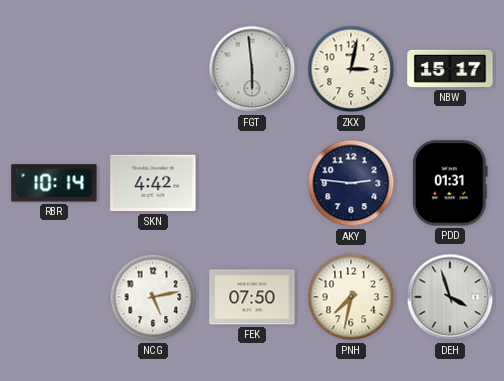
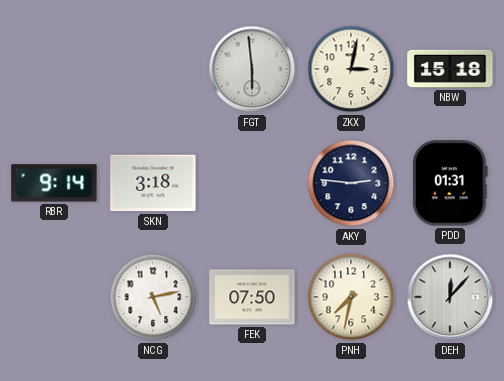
NBW: 15:17 -> 15:18 (450, 69)
RBR: 10:14 -> 9:14 (54, 183)
SKN: 4:42 -> 3:18 (153, 183)
DEH: 3:57 -> 12:07 (450, 297)
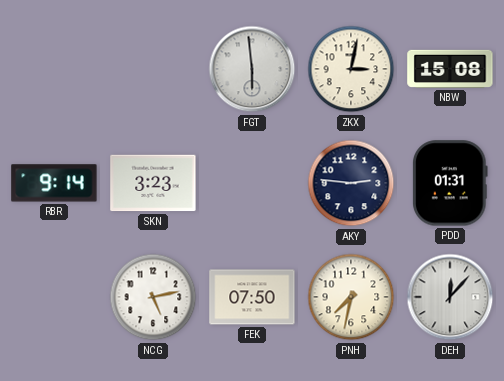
NBW: 15:18 -> 15:08 (450, 69)
SKN: 3:18 -> 3:23 (153, 183)
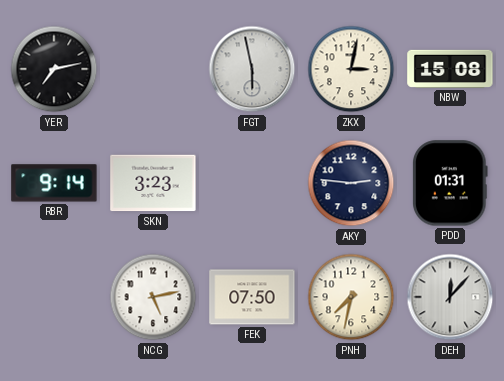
YER: none -> 7:13 (54, 69)
FGT: 5:59 -> 5:58 (252, 69)
